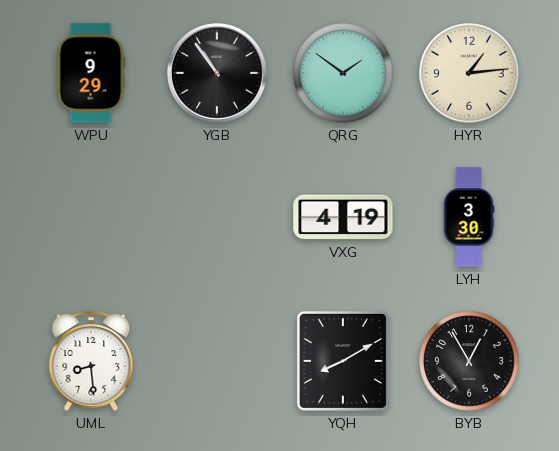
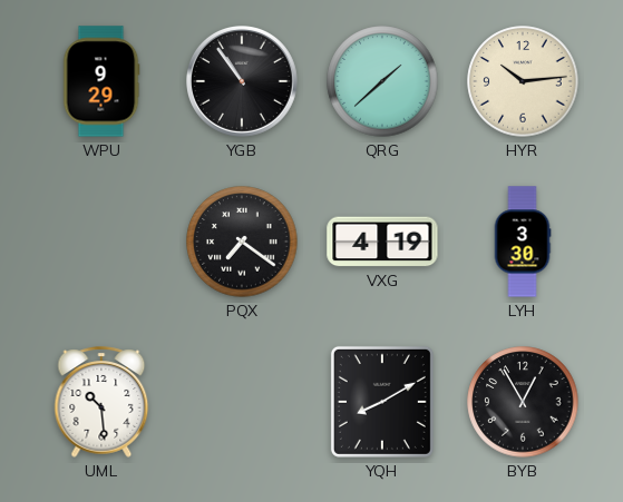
QRG: 1:51 -> 1:38 (382, 81)
HYR: 1:14 -> 10:14 (523, 81)
PQX: none -> 7:21 (242, 242)
UML: 8:29 -> 10:29 (101, 402)
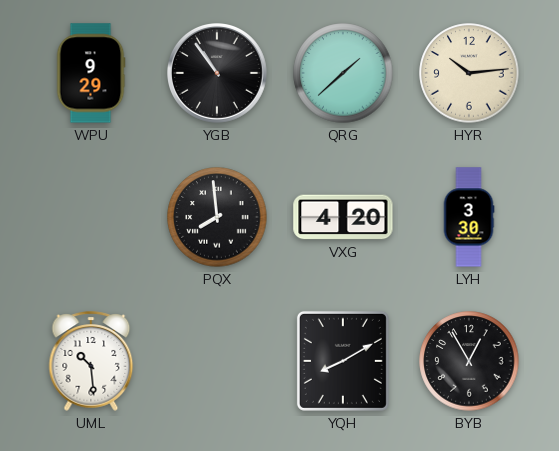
PQX: 7:21 -> 7:59 (217, 217)
VXG: 4:19 -> 4:20 (343, 217)
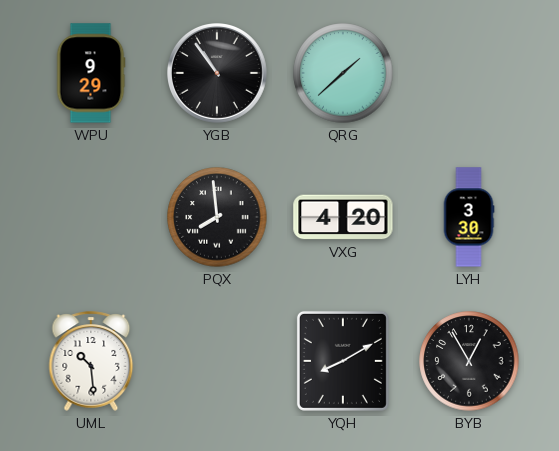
HYR: 10:14 -> none (469, 73)
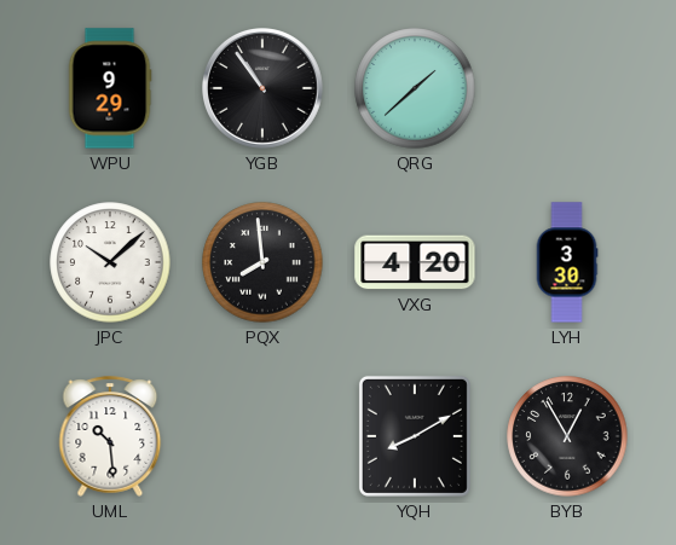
JPC: none -> 10:08 (110, 262)
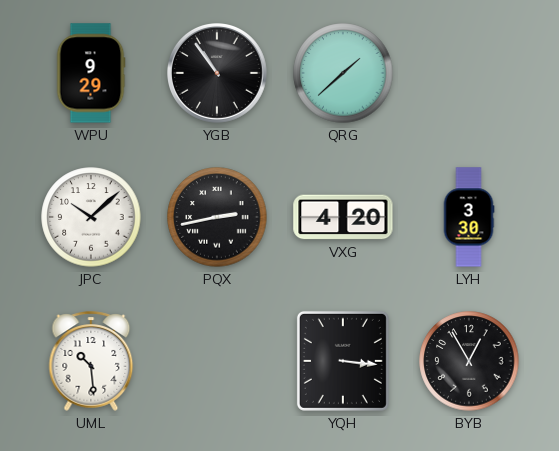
PQX: 7:59 -> 2:43 (217, 217)
YQH: 8:10 -> 3:16 (343, 361)
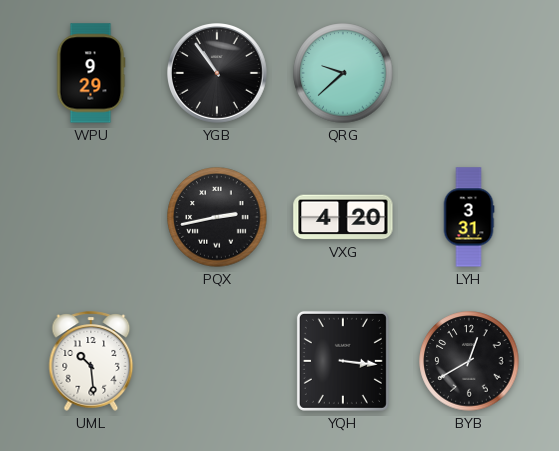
QRG: 1:38 -> 9:38 (343, 73)
JPC: 10:08 -> none (91, 217)
LYH: 3:30 -> 3:31 (469, 217)
BYB: 12:55 -> 12:40 (469, 361)
